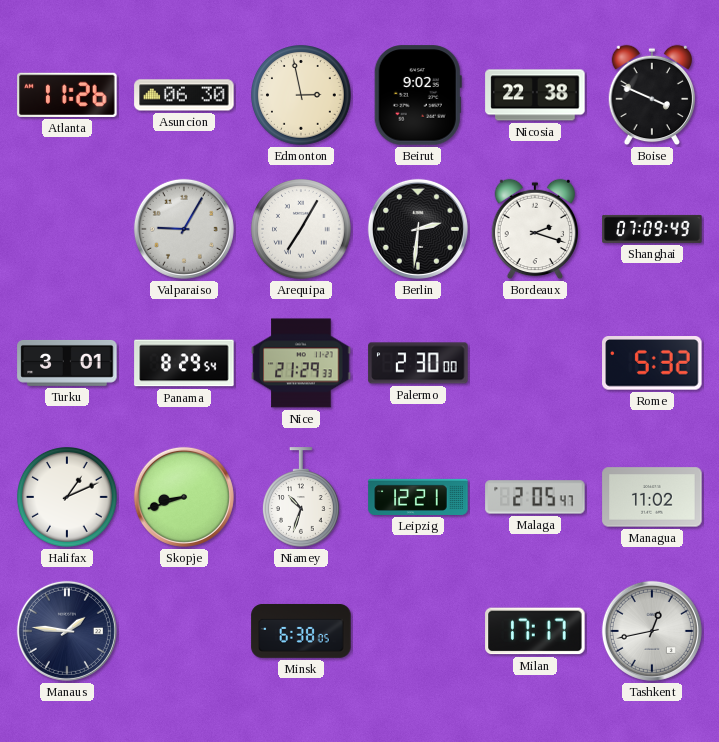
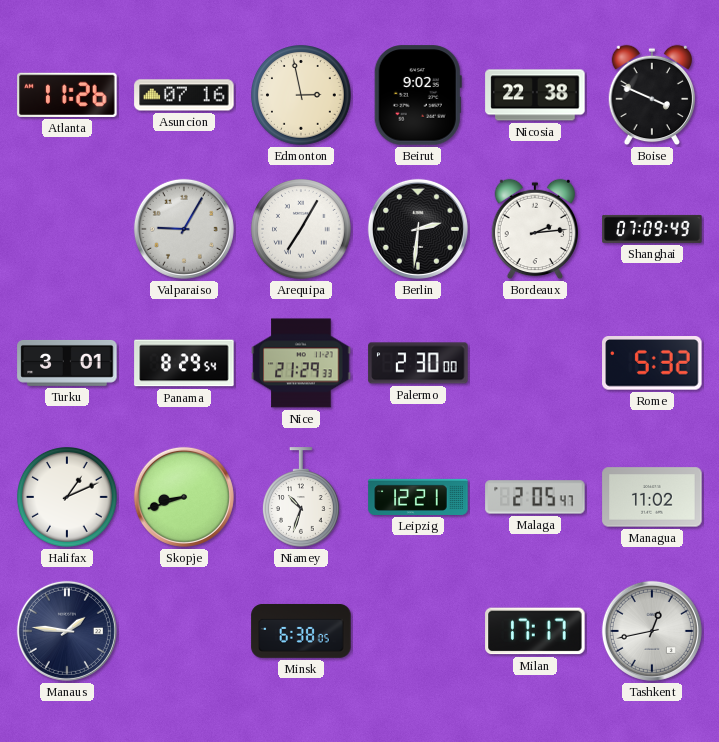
Asuncion: 06:30 -> 07:16 (184, 95)
Bordeaux: 2:18 -> 2:14 (534, 229)
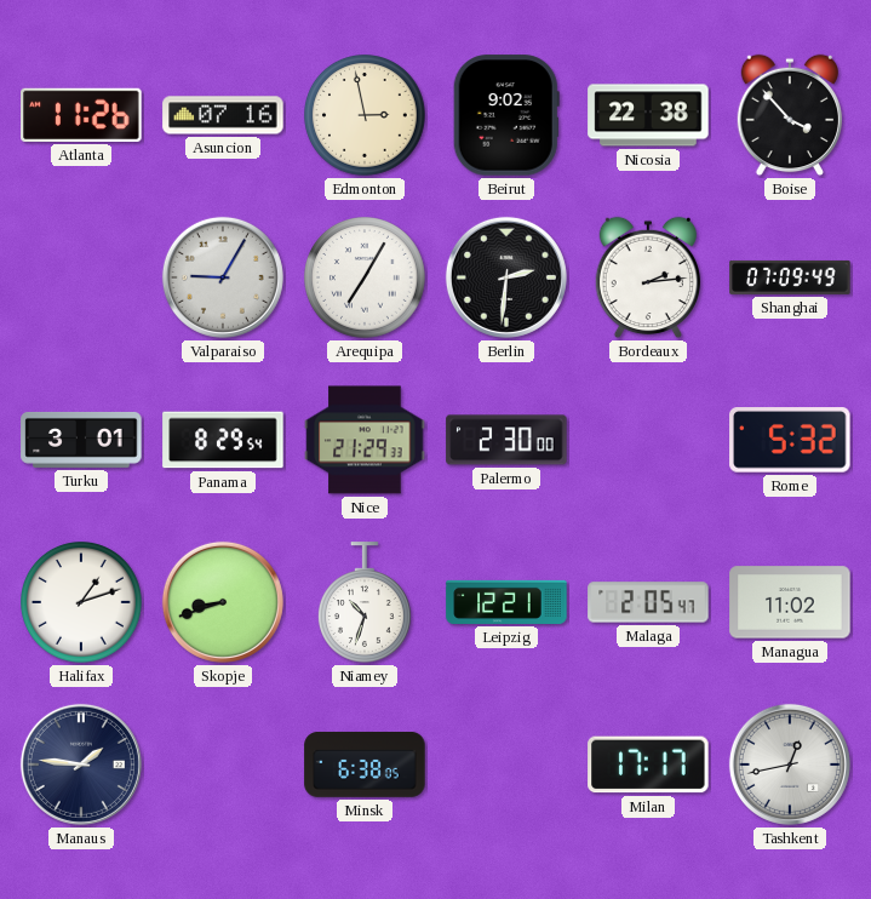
Boise: 3:49 -> 3:53 (789, 115)
Halifax: 1:11 -> 1:12 (82, 603)
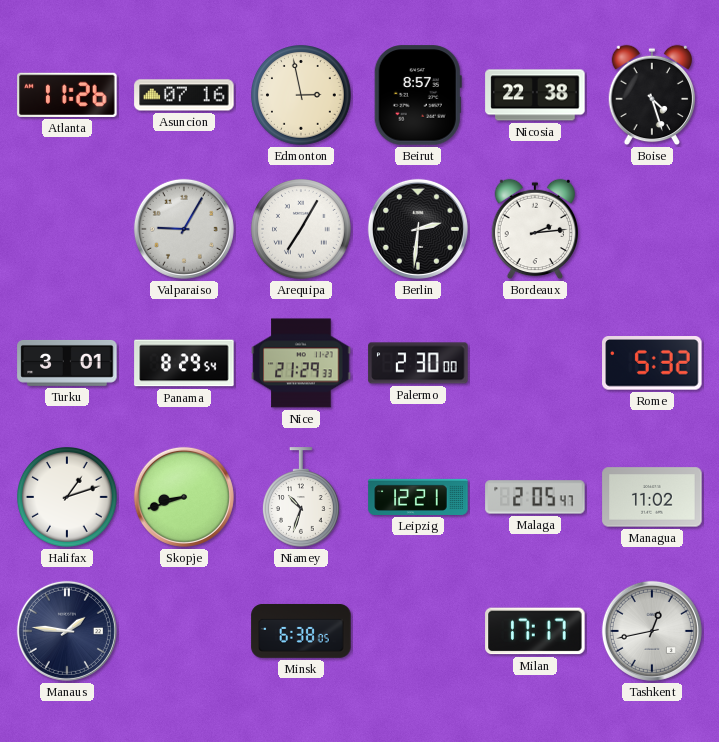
Beirut: 9:02 -> 8:57 (418, 95)
Boise: 3:53 -> 4:27 (651, 95)
Shanghai: 07:09 -> none (790, 277)
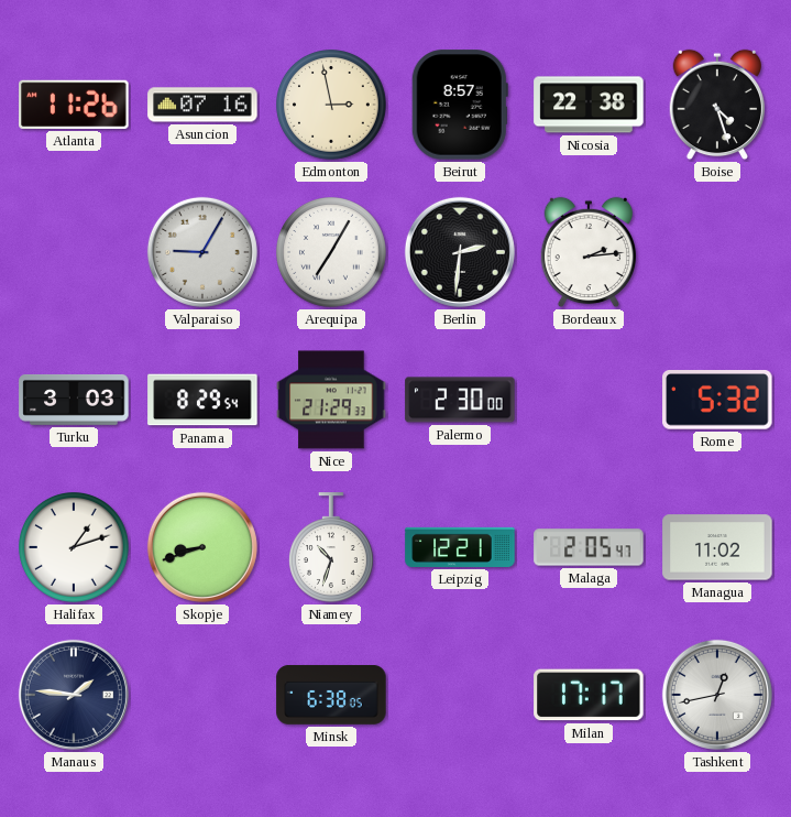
Turku: 3:01 -> 3:03 (74, 400)
